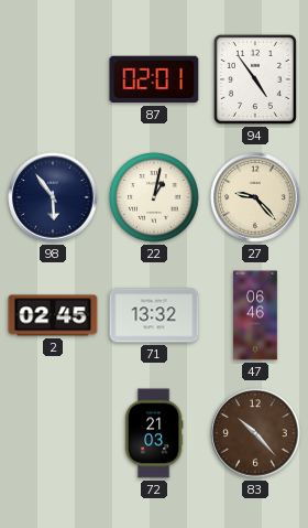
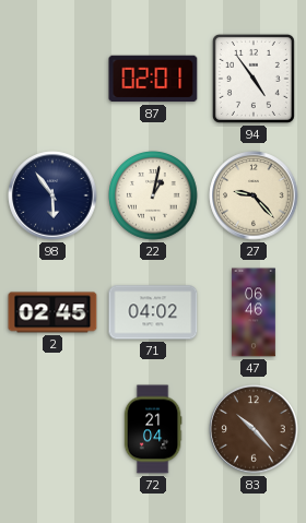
71: 13:32 -> 04:02 (153, 312)
72: 21:03 -> 21:04 (153, 429)
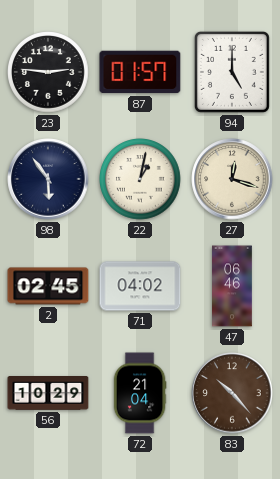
23: none -> 2:46 (49, 73)
87: 02:01 -> 01:57 (140, 72)
94: 4:54 -> 5:00 (232, 72)
27: 9:23 -> 12:18 (232, 179)
56: none -> 10:29 (48, 394)
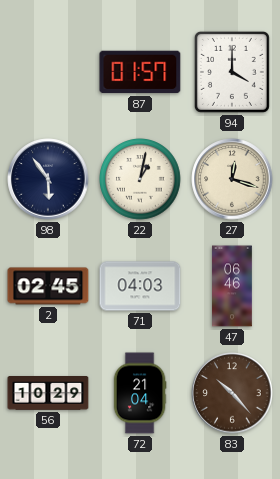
23: 2:46 -> none (49, 73)
94: 5:00 -> 4:00 (232, 72)
71: 04:02 -> 04:03 (140, 286)
